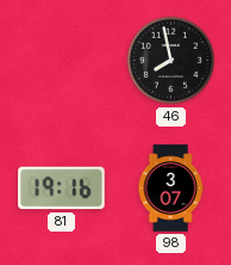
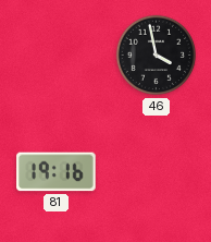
46: 7:58 -> 3:58 (157, 56)
98: 3:07 -> none (170, 189)
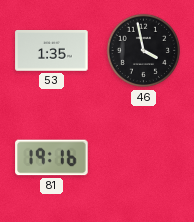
53: none -> 1:35 (52, 51)
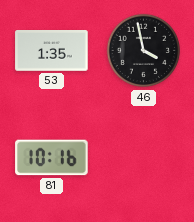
81: 19:16 -> 10:16 (52, 158)
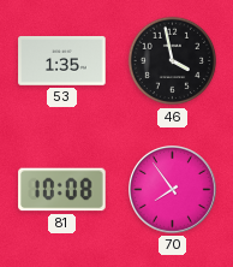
81: 10:16 -> 10:08 (62, 190)
70: none -> 7:54 (173, 190)
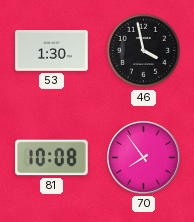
53: 1:35 -> 1:30 (52, 51)
